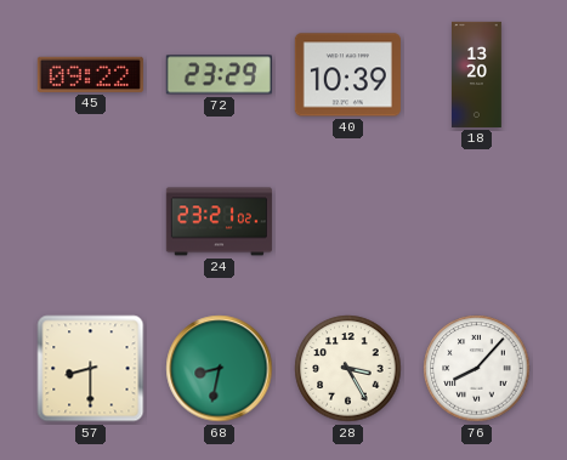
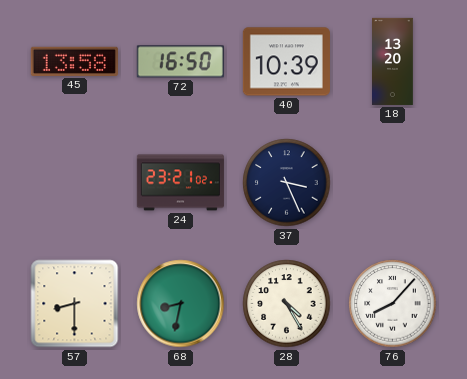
45: 09:22 -> 13:58 (74, 61)
72: 23:29 -> 16:50 (180, 62)
37: none -> 3:26 (287, 183)
28: 3:25 -> 4:25 (287, 304)
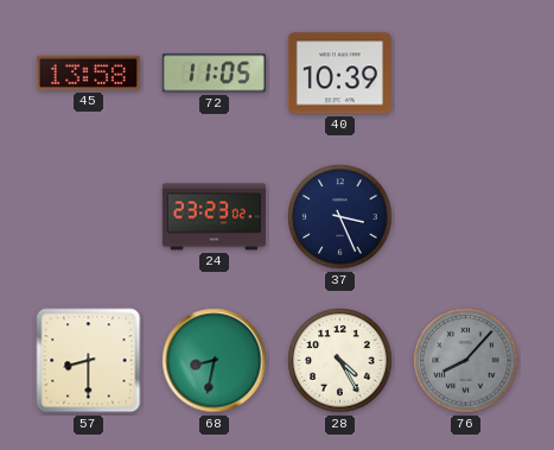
72: 16:50 -> 11:05 (214, 74)
18: 13:20 -> none (393, 61)
24: 23:21 -> 23:23 (214, 217)
76 dial: white -> grey (466, 361)
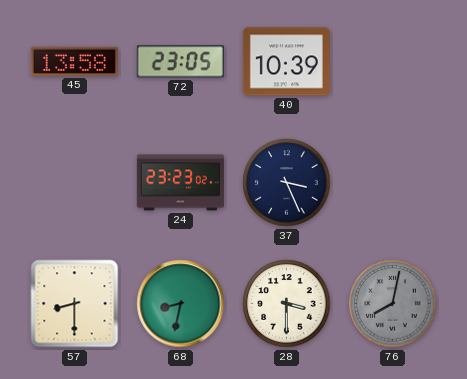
72: 11:05 -> 23:05 (180, 62)
28: 4:25 -> 3:30 (287, 304)
76: 8:07 -> 8:02 (393, 304)
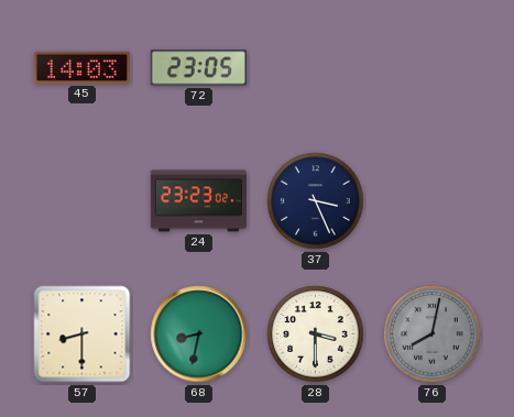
45: 13:58 -> 14:03 (81, 67)
40: 10:39 -> none (286, 62)
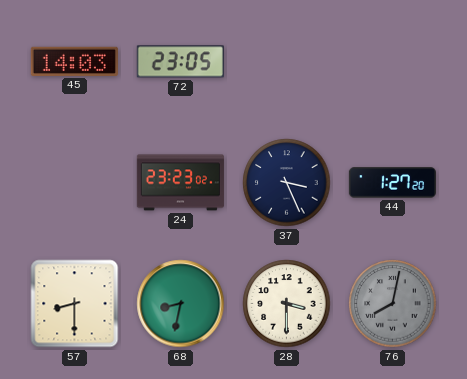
44: none -> 1:27 (392, 183)
